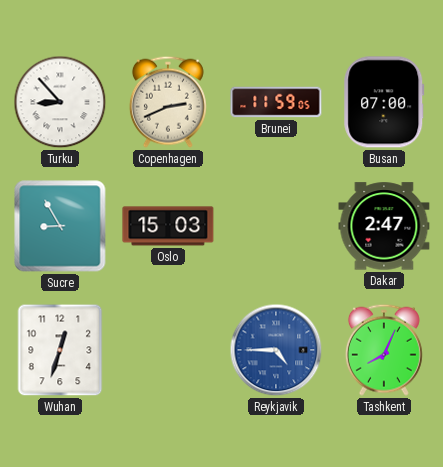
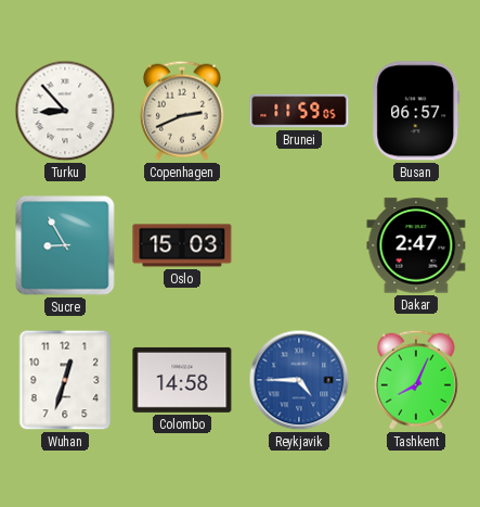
Busan: 07:00 -> 06:57 (416, 111)
Colombo: none -> 14:58 (182, 380)
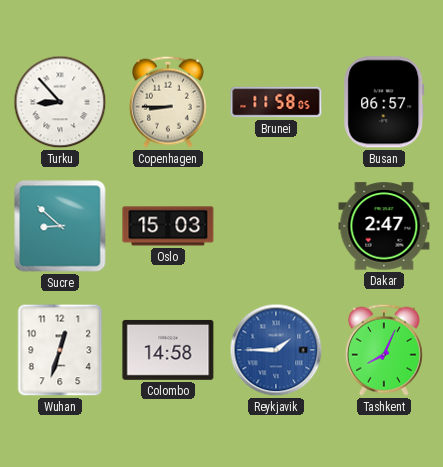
Copenhagen: 2:41 -> 8:45 (168, 102)
Brunei: 11:59 -> 11:58 (276, 102)
Sucre: 8:55 -> 8:52 (60, 226)
Reykjavik: 4:45 -> 1:45 (276, 350)
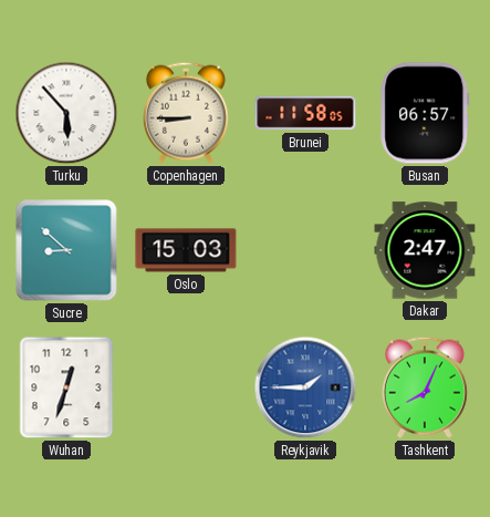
Turku: 8:53 -> 5:53 (66, 113)
Colombo: 14:58 -> none (168, 350)
